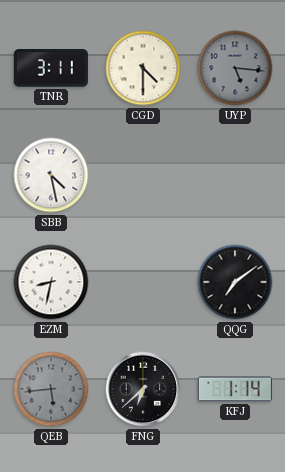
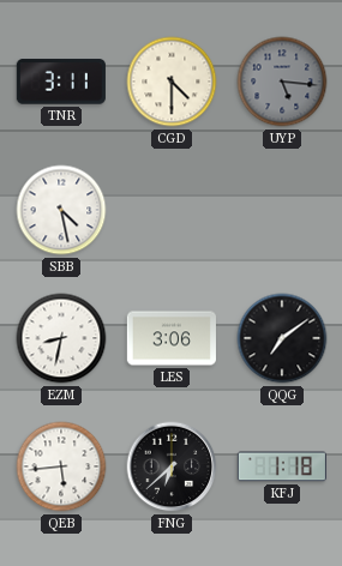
LES: none -> 3:06 (172, 338)
QEB dial: grey -> white (61, 466)
KFJ: 1:14 -> 1:18 (282, 466)
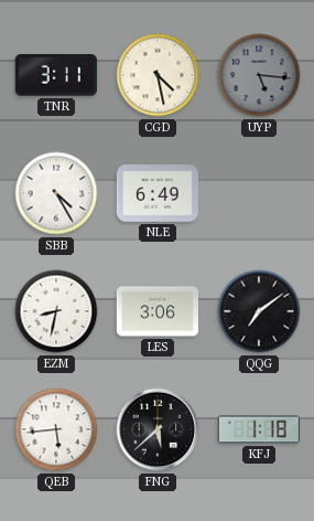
CGD: 4:30 -> 4:28 (158, 75)
SBB: 4:28 -> 4:25 (56, 193)
NLE: none -> 6:49 (158, 193)
FNG: 6:38 -> 5:38 (158, 429)
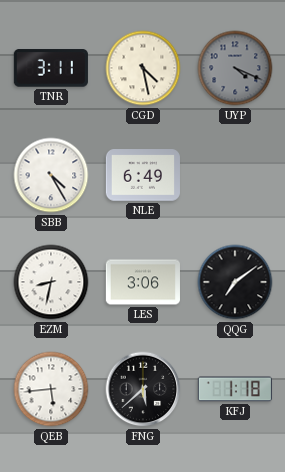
UYP: 5:16 -> 4:19 (235, 68)
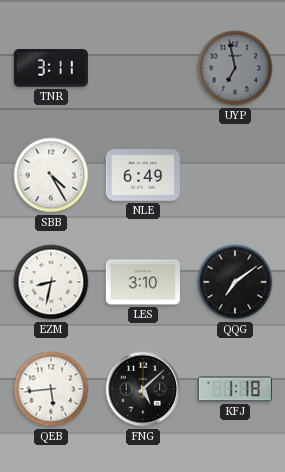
CGD: 4:28 -> none (143, 68)
UYP: 4:19 -> 6:58 (235, 68)
LES: 3:06 -> 3:10 (143, 282)
FNG: 5:38 -> 5:08 (143, 389)
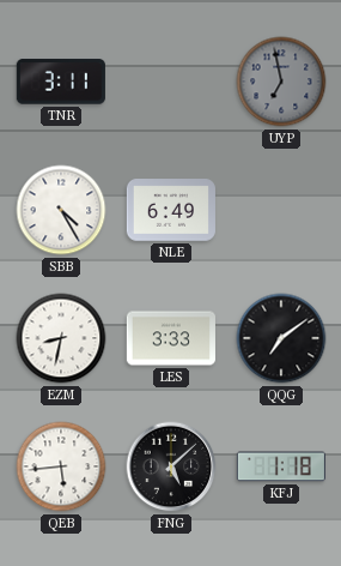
LES: 3:10 -> 3:33 (171, 338)
